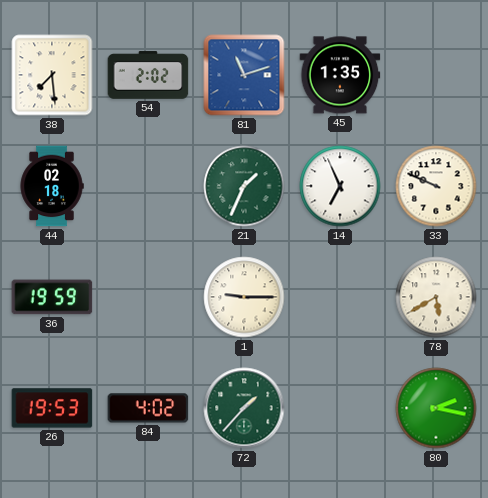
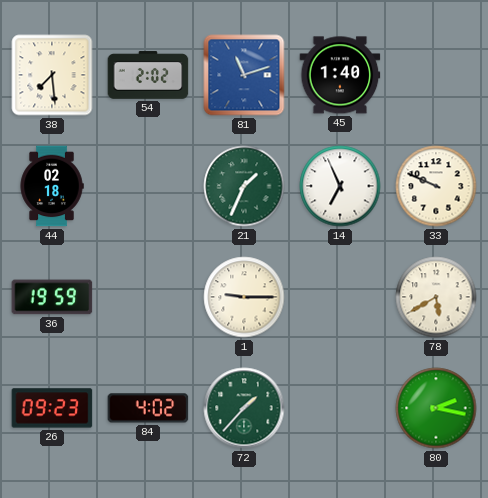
45: 1:35 -> 1:40 (340, 75)
26: 19:53 -> 09:23 (52, 408)
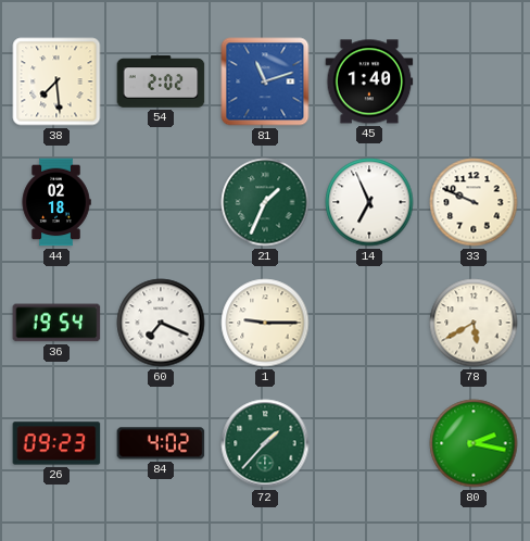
36: 19:59 -> 19:54 (56, 323)
60: none -> 7:19 (161, 323)
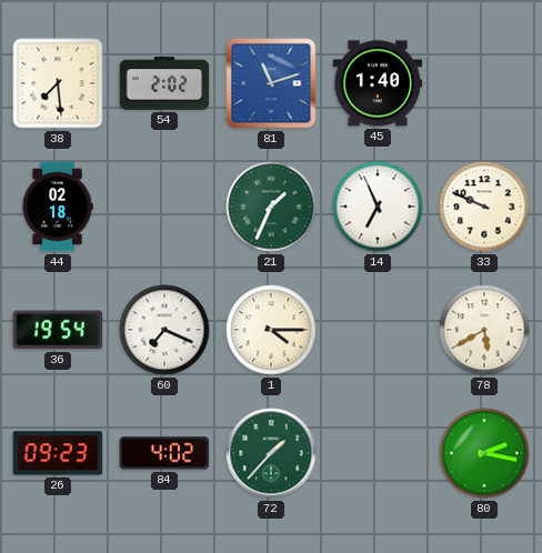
1: 9:15 -> 4:15 (271, 330)
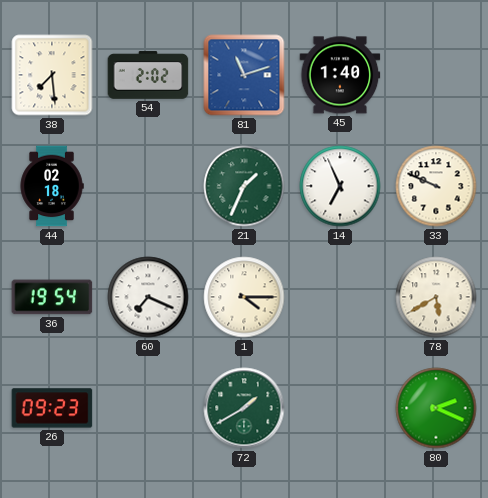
84: 4:02 -> none (164, 453)
72: 1:37 -> 1:40 (244, 408)
80: 2:17 -> 2:19 (436, 408)
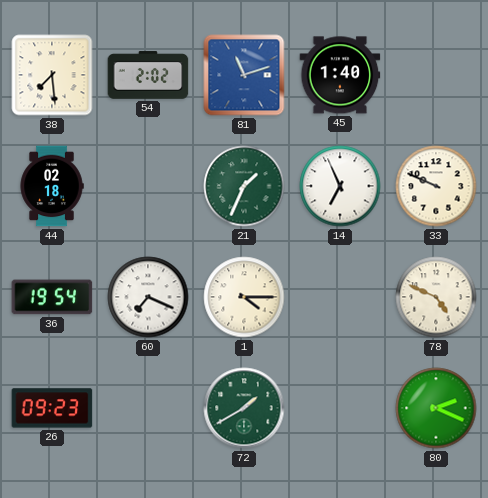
78: 5:40 -> 4:49 (436, 297)
